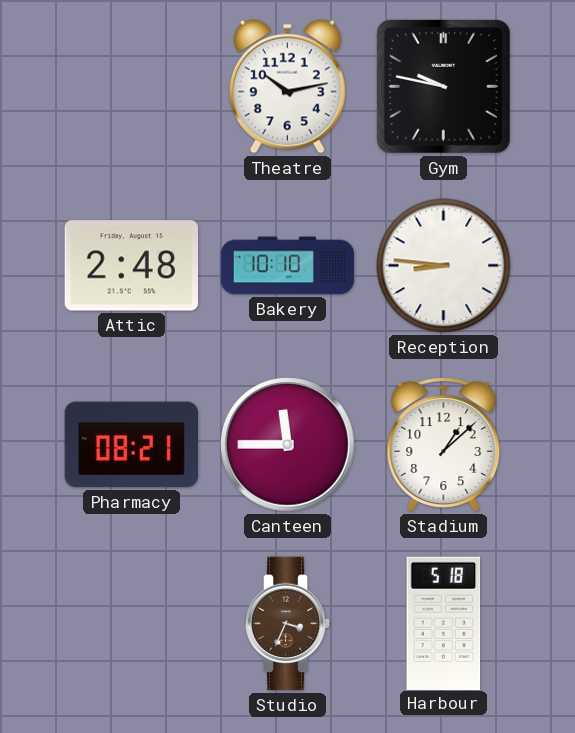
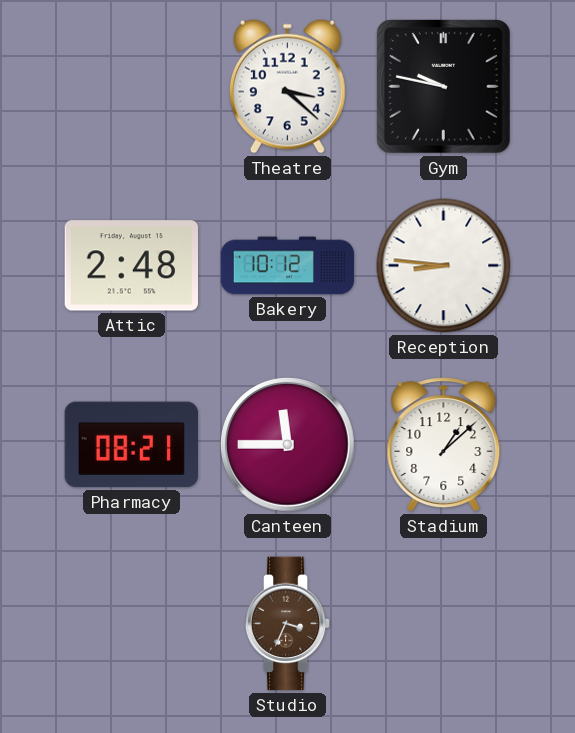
Theatre: 10:13 -> 3:22 (287, 86)
Bakery: 10:10 -> 10:12 (288, 266)
Harbour: 5:18 -> none (444, 623)
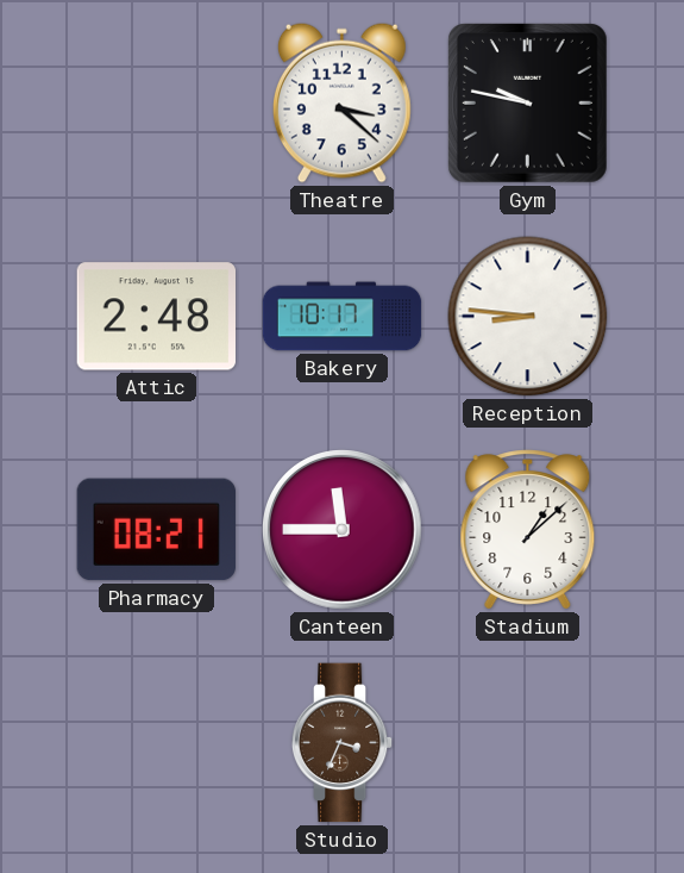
Bakery: 10:12 -> 10:17 (343, 317)
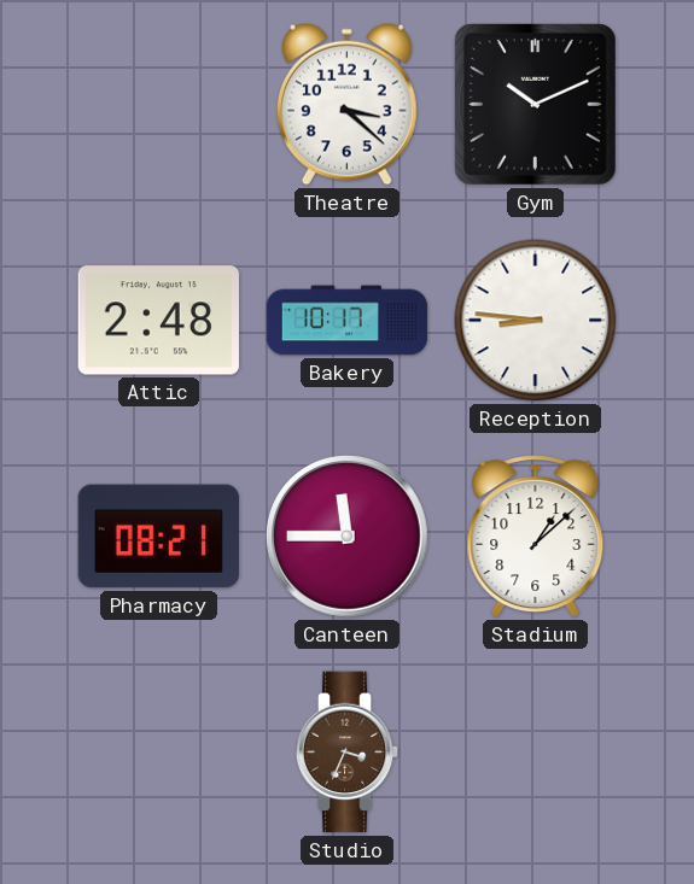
Gym: 9:47 -> 10:11 (535, 104)
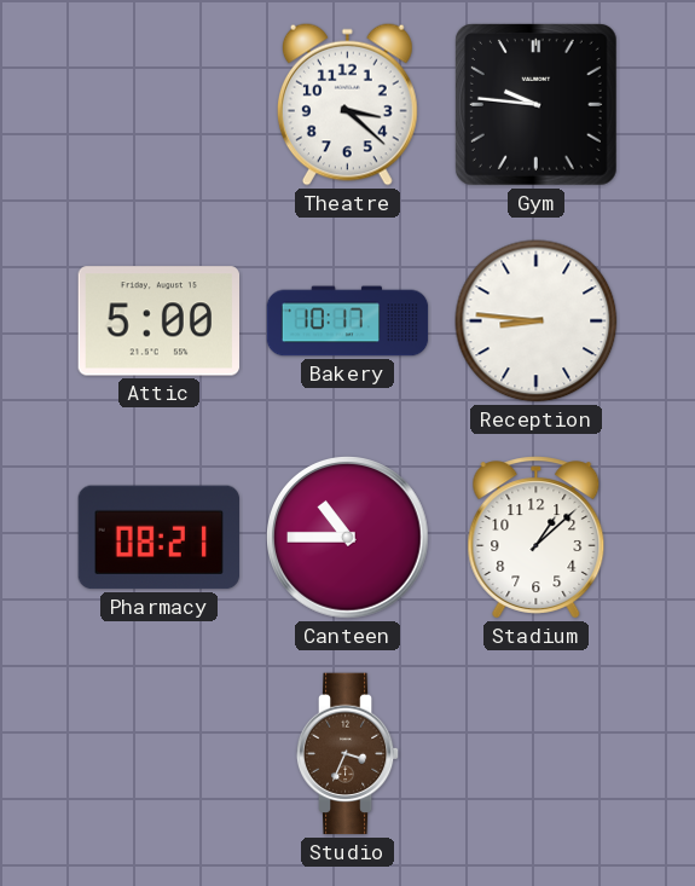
Gym: 10:11 -> 9:46 (535, 104)
Attic: 2:48 -> 5:00 (160, 322)
Canteen: 11:45 -> 10:45 (348, 538)
